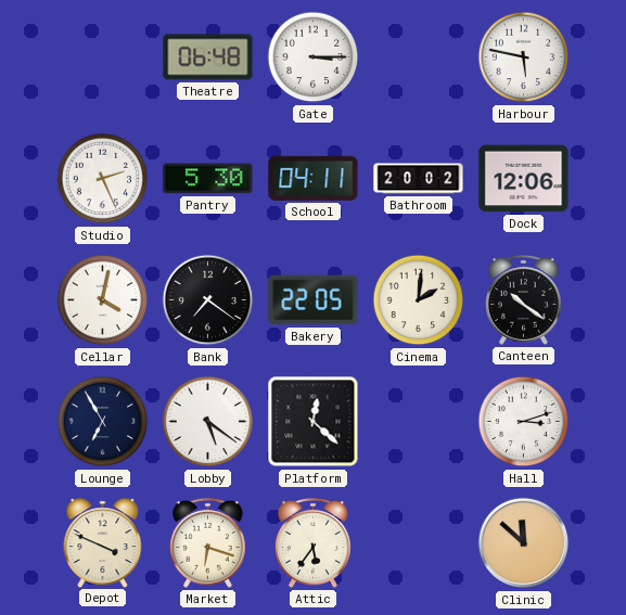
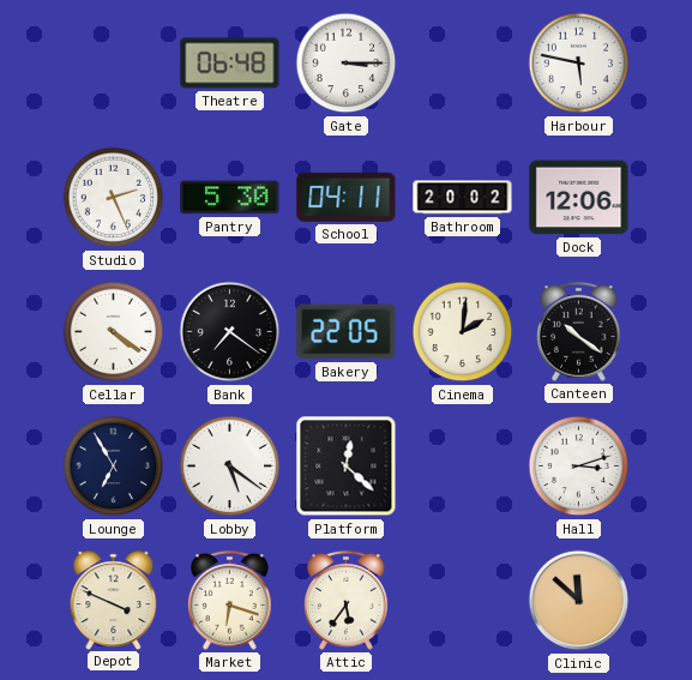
Cellar: 4:02 -> 4:21 (114, 332)
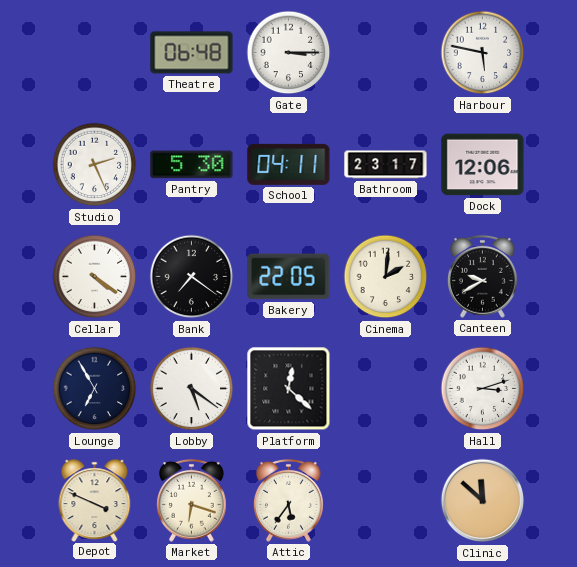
Bathroom: 20:02 -> 23:17 (386, 165)
Canteen: 10:21 -> 9:40 (482, 276)
